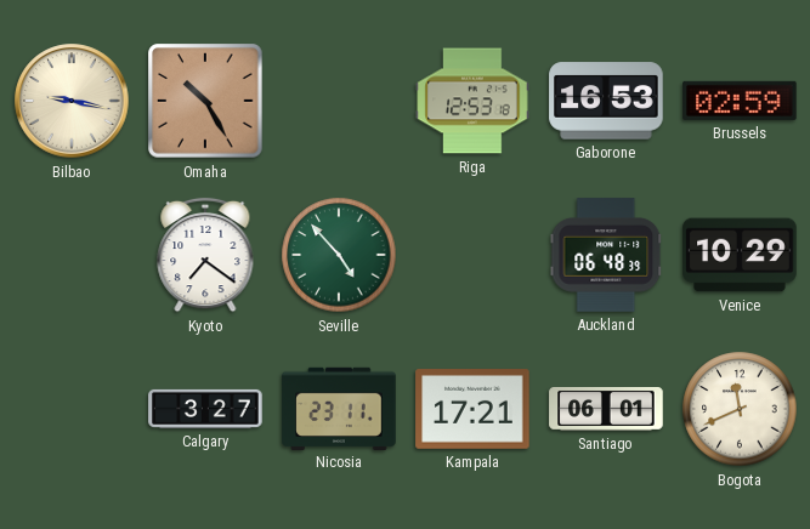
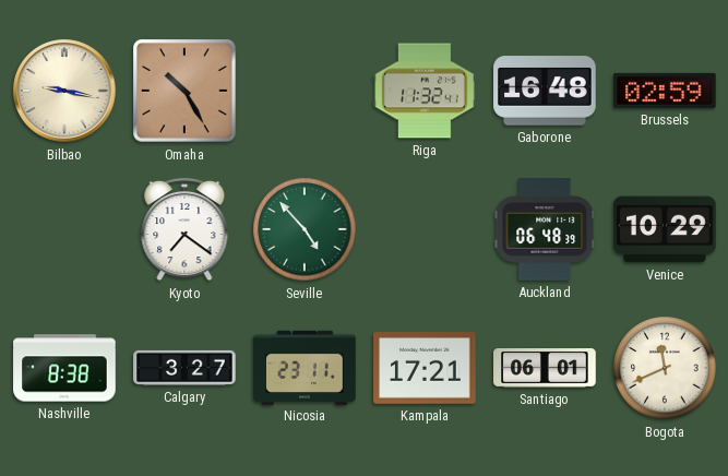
Riga: 12:53 -> 11:32 (425, 91)
Gaborone: 16:53 -> 16:48 (545, 91)
Nashville: none -> 8:38 (64, 368)
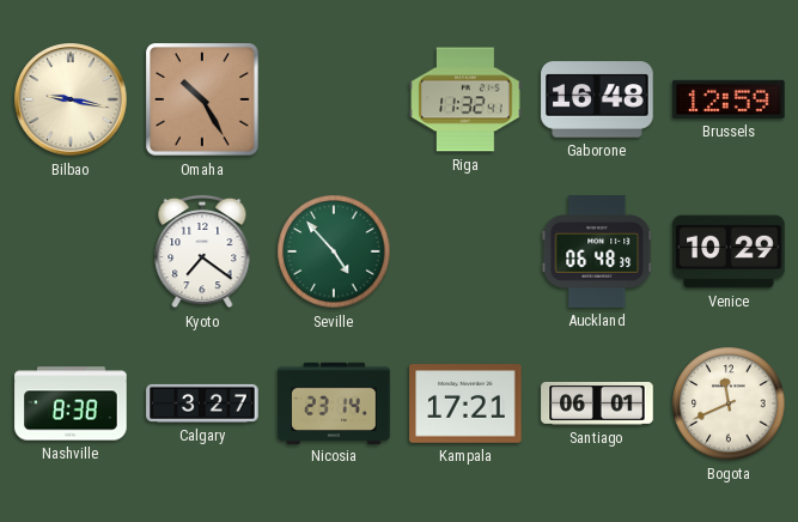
Brussels: 02:59 -> 12:59 (729, 99)
Nicosia: 23:11 -> 23:14 (334, 402)
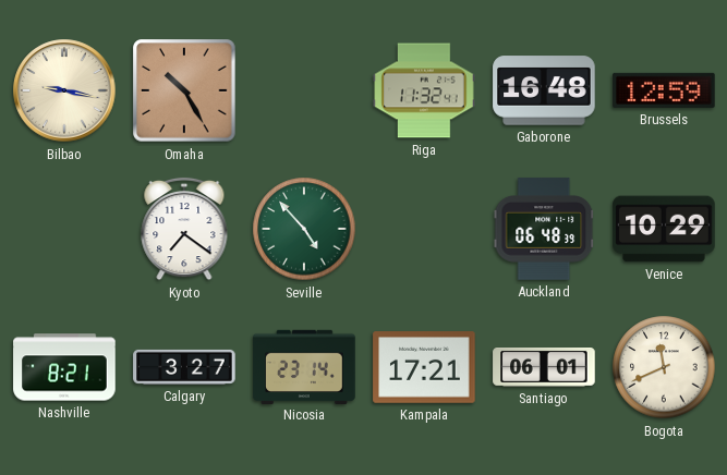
Nashville: 8:38 -> 8:21 (64, 367)
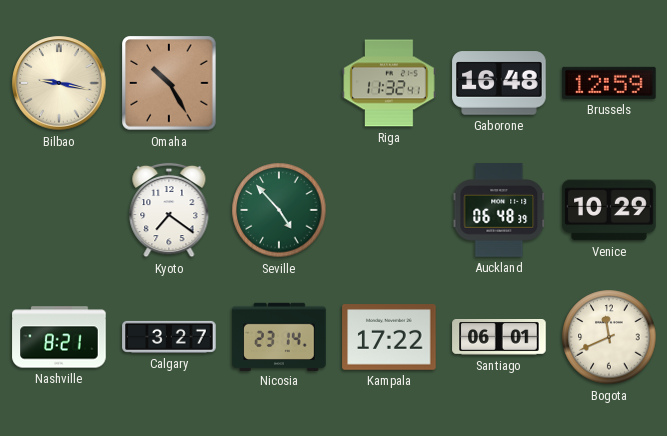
Kampala: 17:21 -> 17:22 (389, 337)
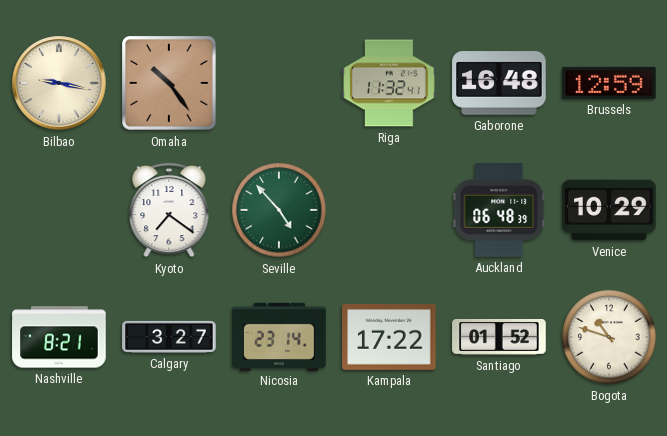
Omaha: 10:25 -> 10:24 (169, 83)
Santiago: 06:01 -> 01:52 (499, 338)
Bogota: 11:41 -> 10:48 (609, 337)
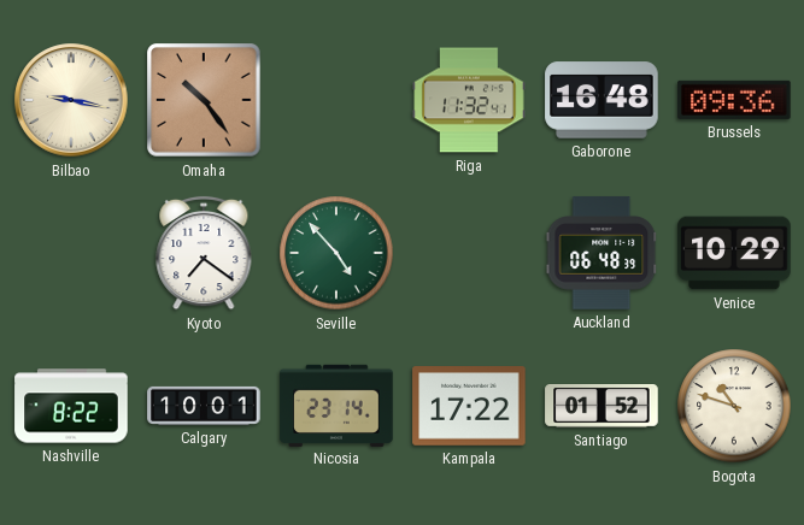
Brussels: 12:59 -> 09:36 (734, 100)
Nashville: 8:21 -> 8:22 (71, 406)
Calgary: 3:27 -> 10:01 (204, 406)
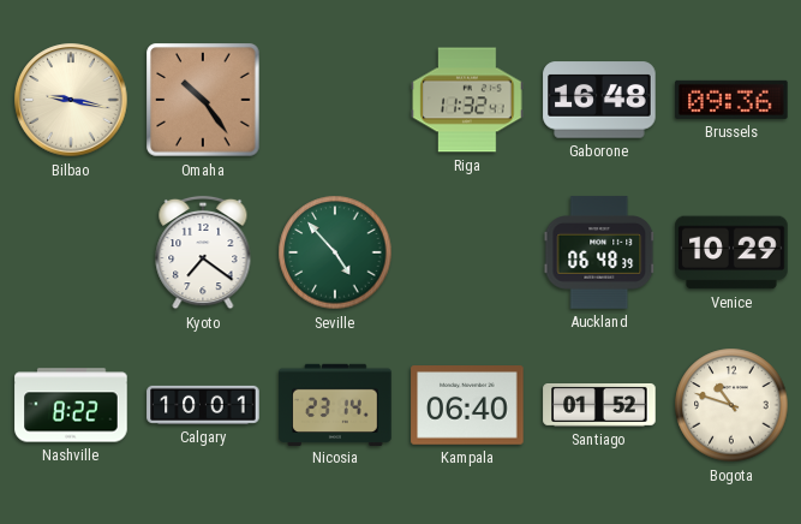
Kampala: 17:22 -> 06:40 (467, 405)
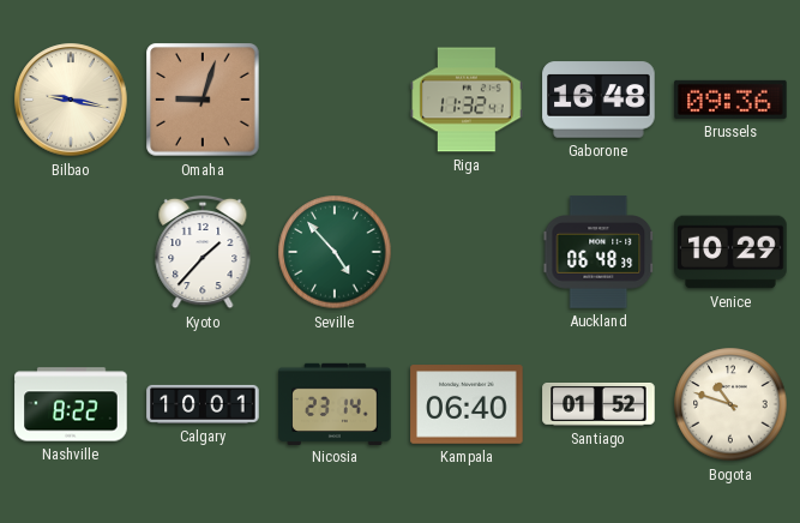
Omaha: 10:24 -> 9:03 (203, 100)
Kyoto: 7:21 -> 1:37 (203, 252)
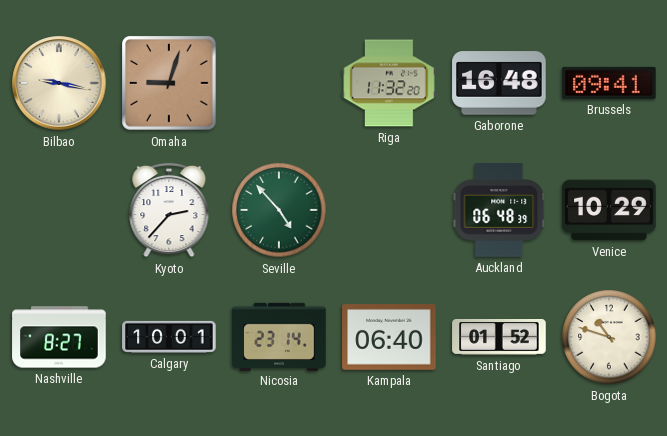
Riga: 11:32:41 -> 11:32:20 (389, 83)
Brussels: 09:36 -> 09:41 (609, 83)
Kyoto: 1:37 -> 2:37 (169, 210)
Nashville: 8:22 -> 8:27 (59, 337)
